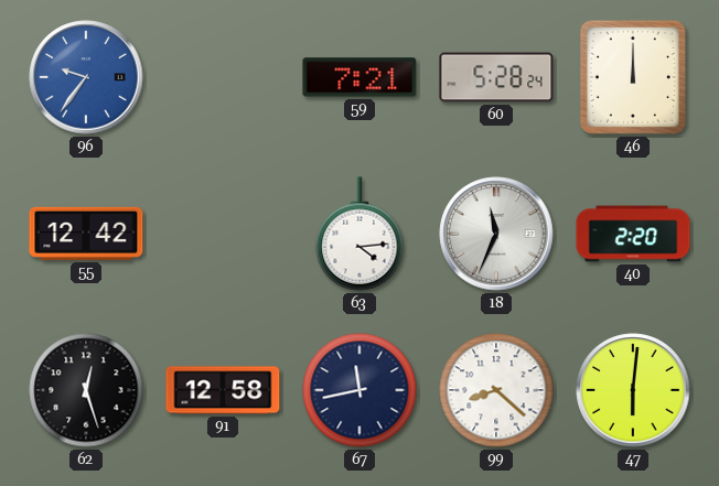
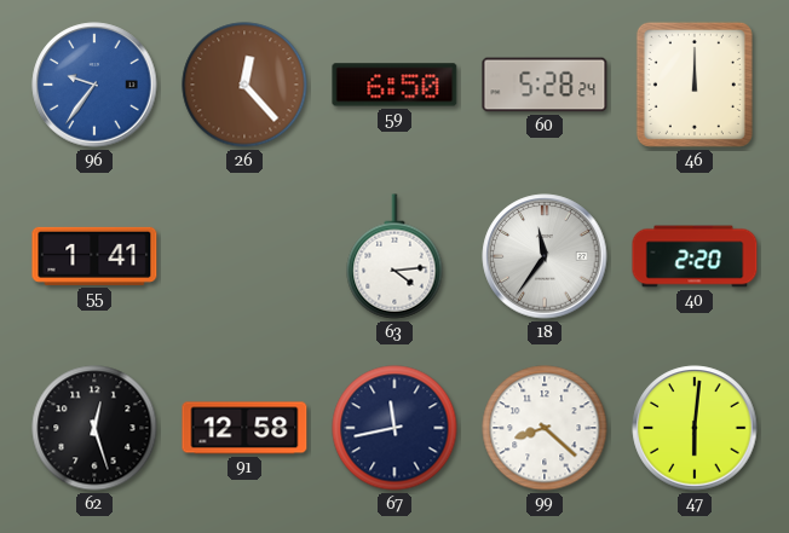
26: none -> 12:23 (244, 85)
59: 7:21 -> 6:50 (394, 85)
55: 12:42 -> 1:41 (94, 256)
18: 11:34 -> 11:36 (545, 256)
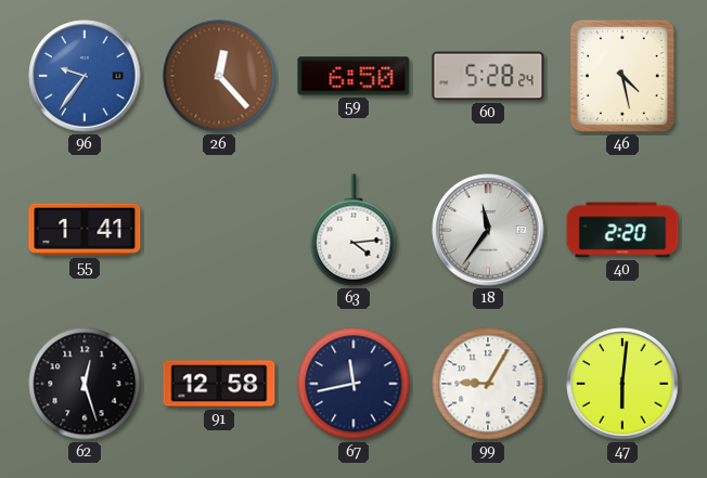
46: 12:00 -> 4:28 (622, 76)
99: 8:22 -> 9:05 (488, 384)
